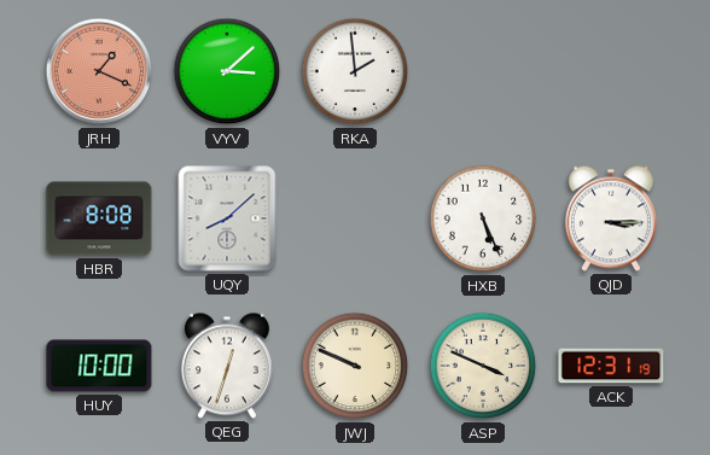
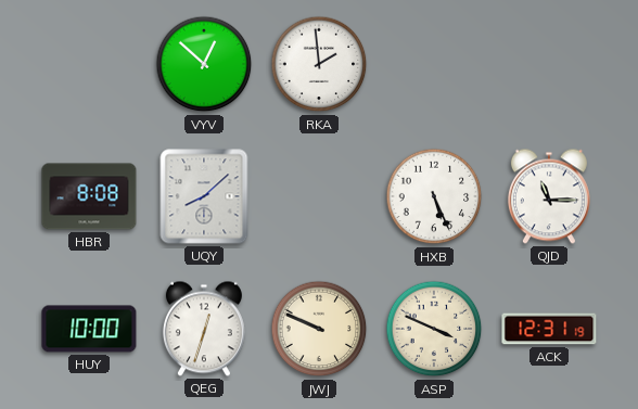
JRH: 1:19 -> none (99, 71)
VYV: 3:08 -> 12:52 (204, 64)
QJD: 3:15 -> 11:15 (549, 196)
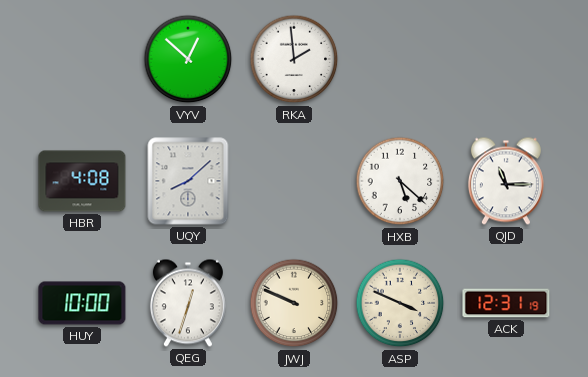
HBR: 8:08 -> 4:08 (82, 181)
HXB: 5:26 -> 5:22 (400, 181)
